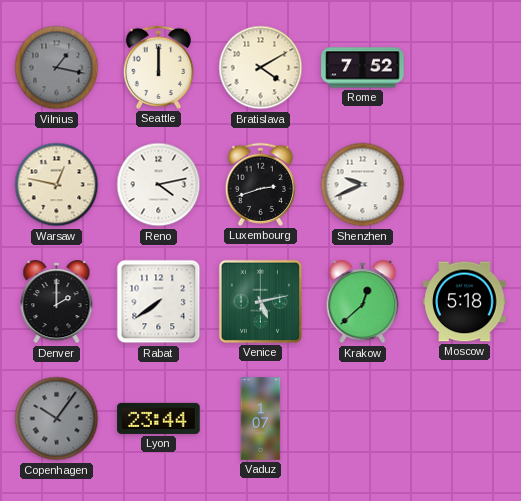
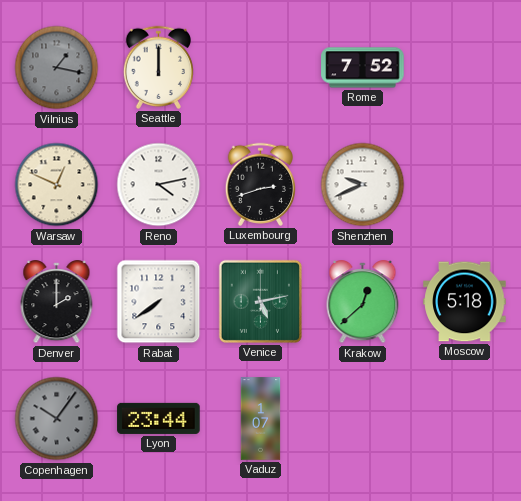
Bratislava: 4:10 -> none (261, 68)
Warsaw: 12:47 -> 12:49 (57, 185)
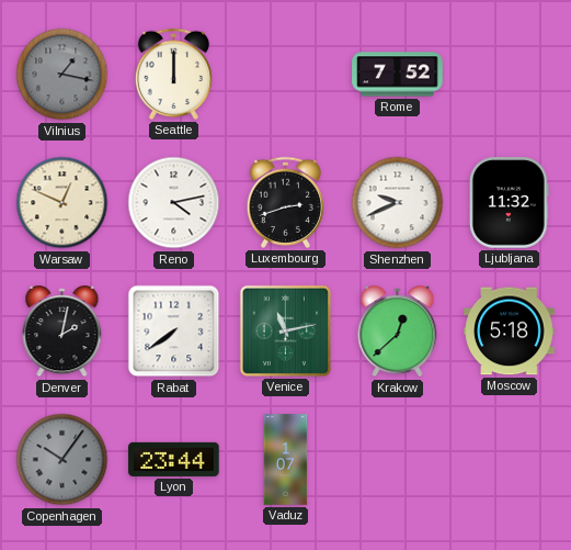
Ljubljana: none -> 11:32 (509, 203)
Denver: 2:00 -> 2:02 (62, 332)
Venice: 5:13 -> 11:13 (285, 330)
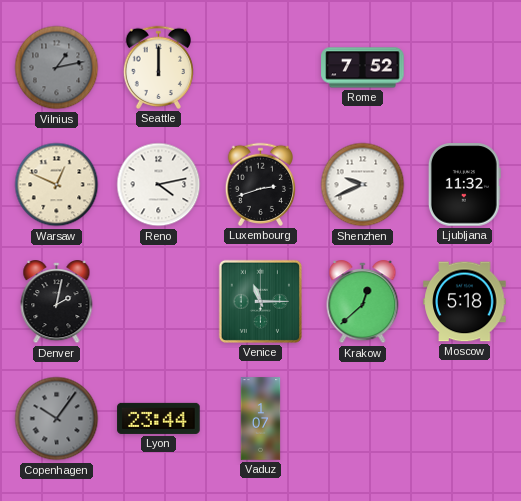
Vilnius: 1:17 -> 1:13 (57, 68)
Rabat: 7:39 -> none (174, 332)
Venice: 11:13 -> 11:15 (260, 301)
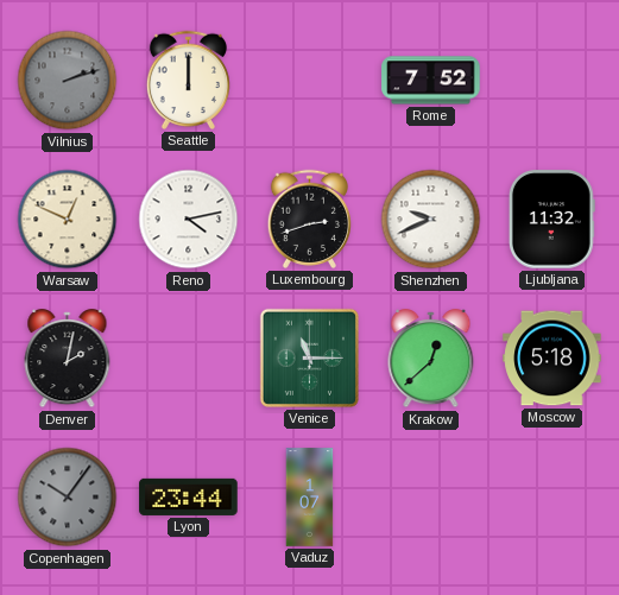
Vilnius: 1:13 -> 2:12 (68, 81)
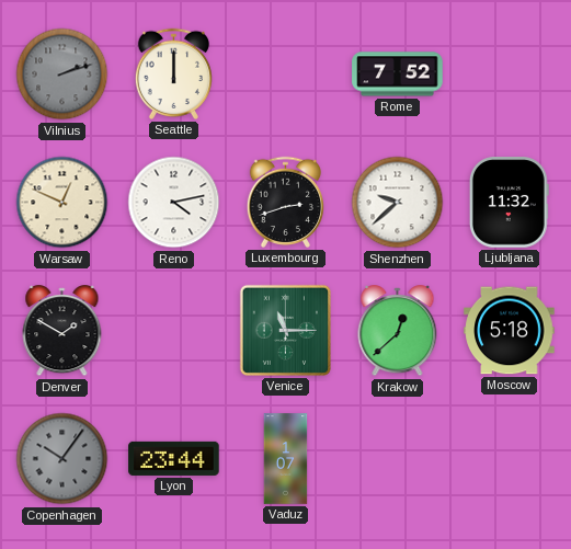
Shenzhen: 9:41 -> 9:38 (398, 203)
Denver: 2:02 -> 1:50 (62, 331)
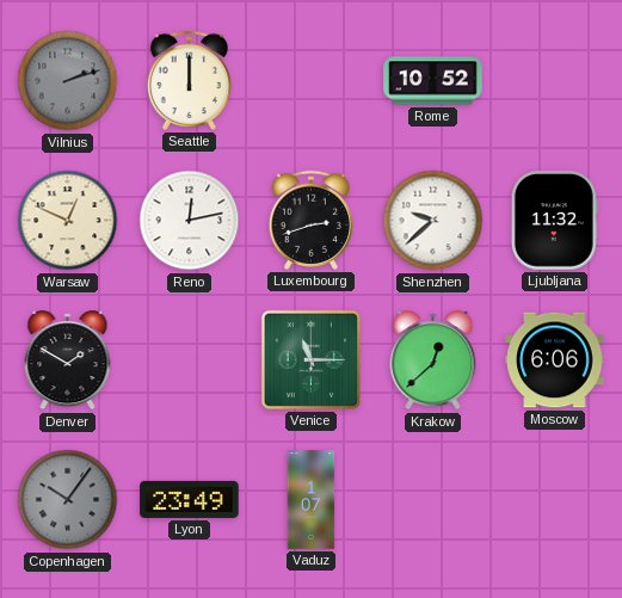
Rome: 7:52 -> 10:52 (433, 81)
Reno: 4:13 -> 12:13 (190, 221)
Moscow: 5:18 -> 6:06 (555, 360)
Lyon: 23:44 -> 23:49 (190, 499)
